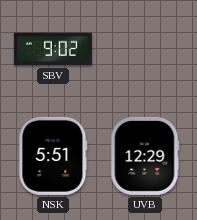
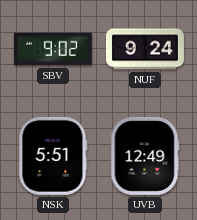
NUF: none -> 9:24 (145, 49)
UVB: 12:29 -> 12:49 (145, 156)
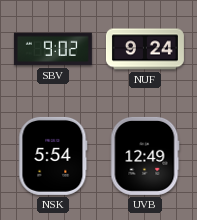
NSK: 5:51 -> 5:54 (53, 156)
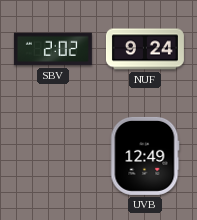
SBV: 9:02 -> 2:02 (53, 49)
NSK: 5:54 -> none (53, 156)
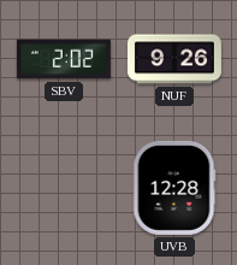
NUF: 9:24 -> 9:26 (174, 59)
UVB: 12:49 -> 12:28 (174, 188)
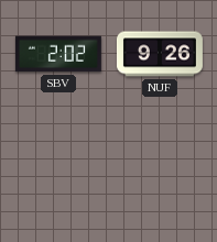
UVB: 12:28 -> none (174, 188)
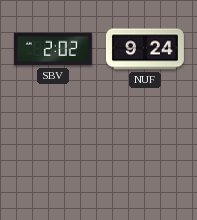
NUF: 9:26 -> 9:24 (145, 49)
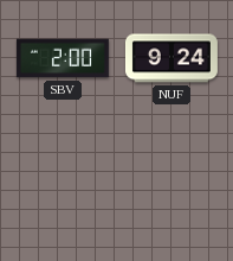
SBV: 2:02 -> 2:00 (63, 58)
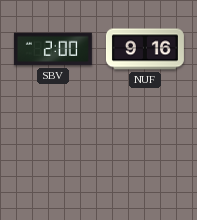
NUF: 9:24 -> 9:16 (145, 49)
